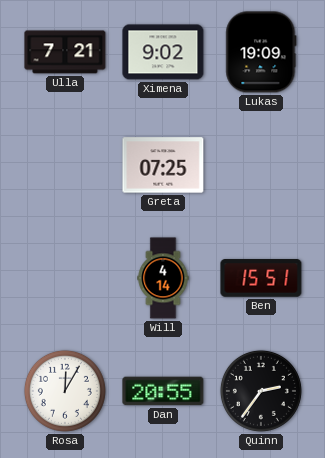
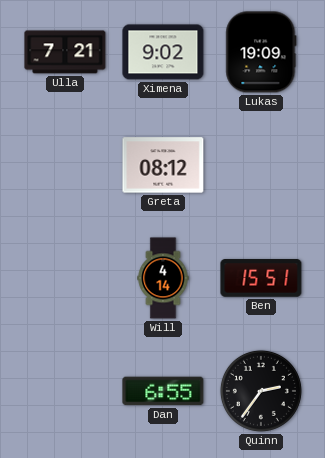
Greta: 07:25 -> 08:12 (163, 165)
Rosa: 12:05 -> none (65, 391)
Dan: 20:55 -> 6:55 (163, 391)
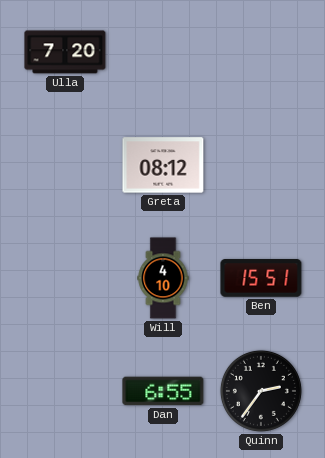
Ulla: 7:21 -> 7:20 (65, 52)
Ximena: 9:02 -> none (163, 52)
Lukas: 19:09 -> none (261, 52)
Will: 4:14 -> 4:10 (163, 278)
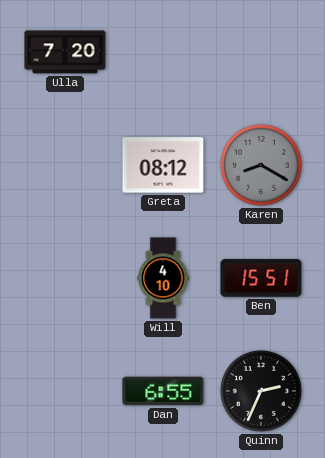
Karen: none -> 8:20 (261, 165)
Quinn: 2:36 -> 2:34 (261, 391)
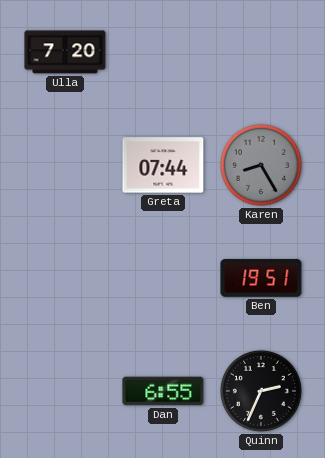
Greta: 08:12 -> 07:44 (163, 165)
Karen: 8:20 -> 8:25 (261, 165)
Will: 4:10 -> none (163, 278)
Ben: 15:51 -> 19:51 (261, 278)
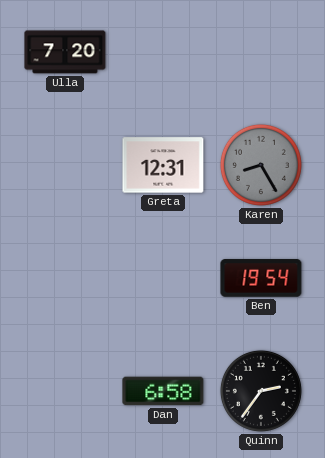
Greta: 07:44 -> 12:31 (163, 165)
Ben: 19:51 -> 19:54 (261, 278)
Dan: 6:55 -> 6:58 (163, 391)
Quinn: 2:34 -> 2:36 (261, 391)
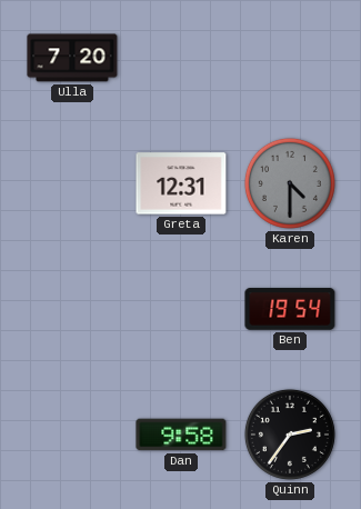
Karen: 8:25 -> 4:30 (290, 183)
Dan: 6:58 -> 9:58 (181, 435)
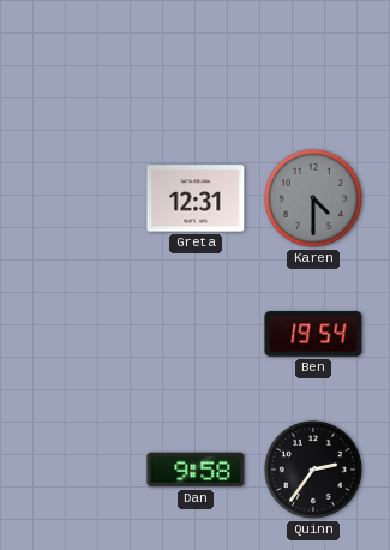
Ulla: 7:20 -> none (72, 58)
